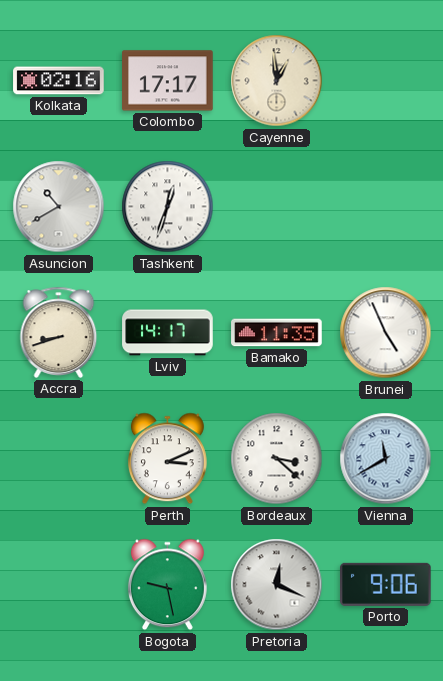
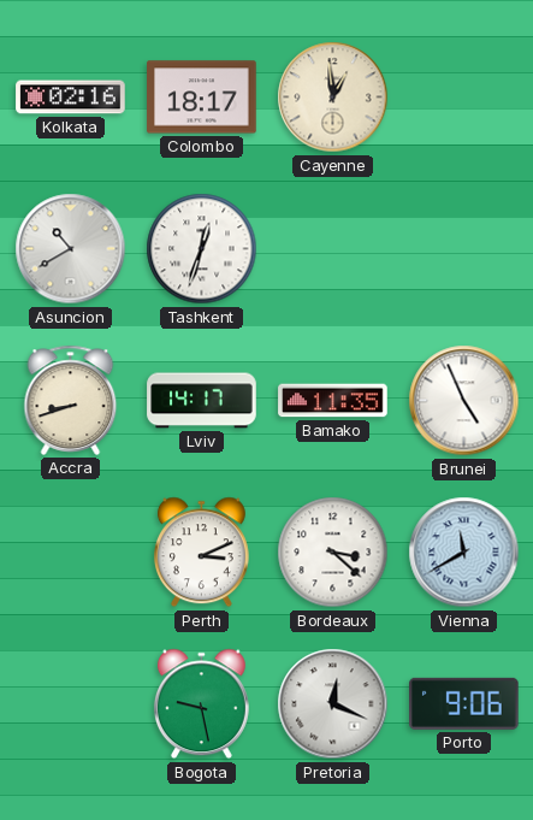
Colombo: 17:17 -> 18:17 (202, 98)
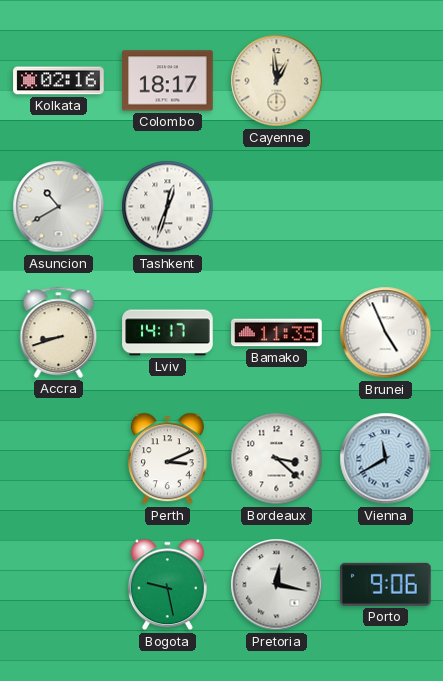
Pretoria: 12:19 -> 12:17 (277, 585)
